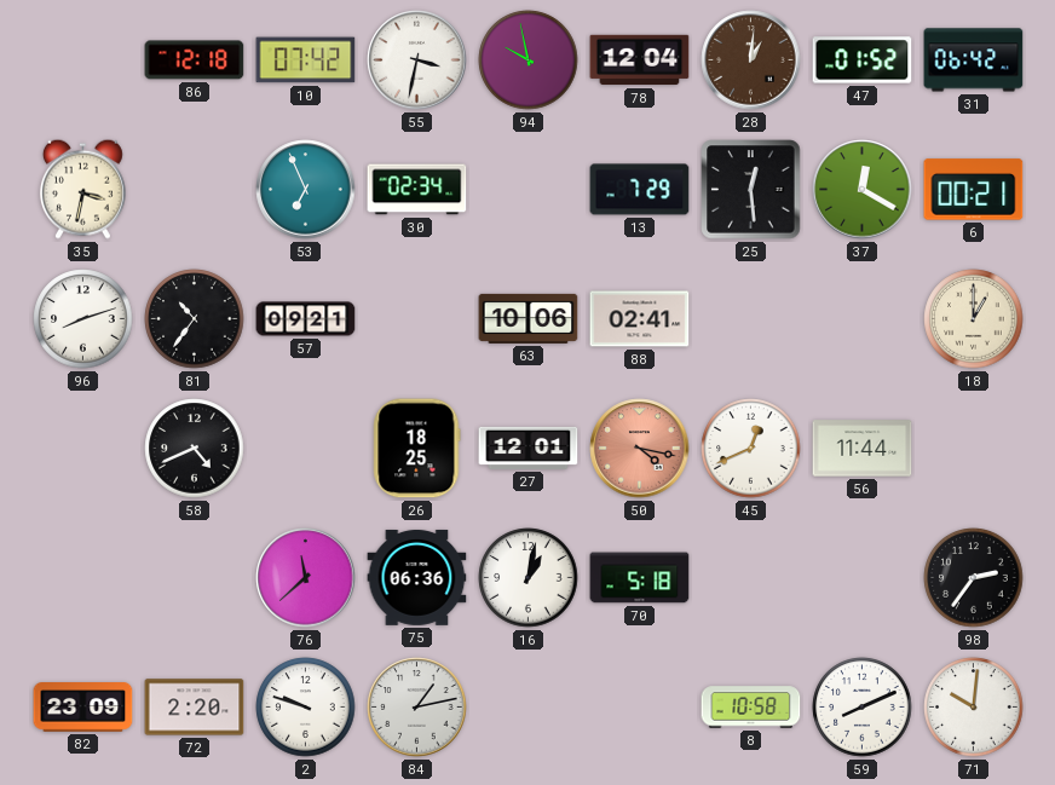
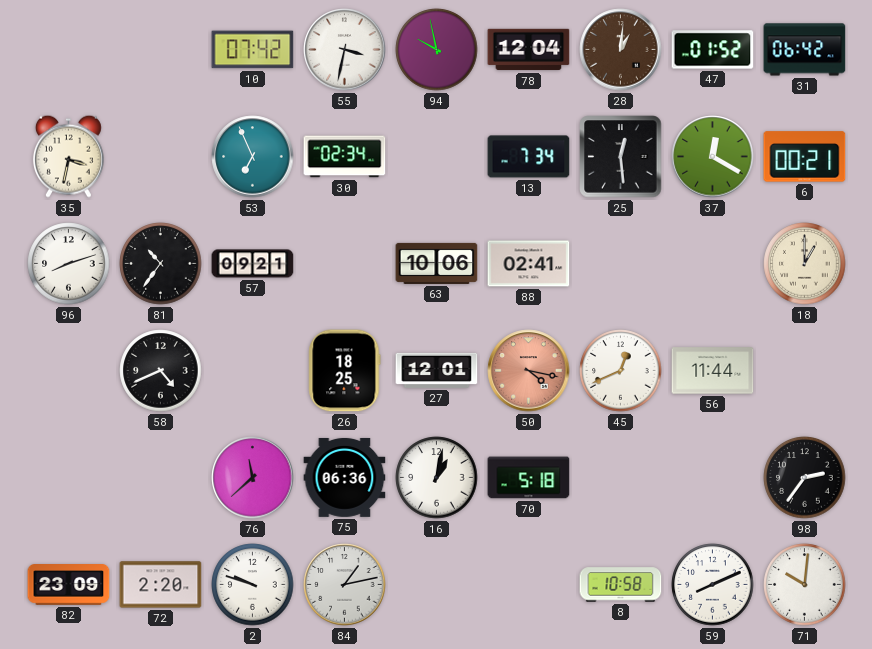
86: 12:18 -> none (195, 60)
13: 7:29 -> 7:34 (529, 157)
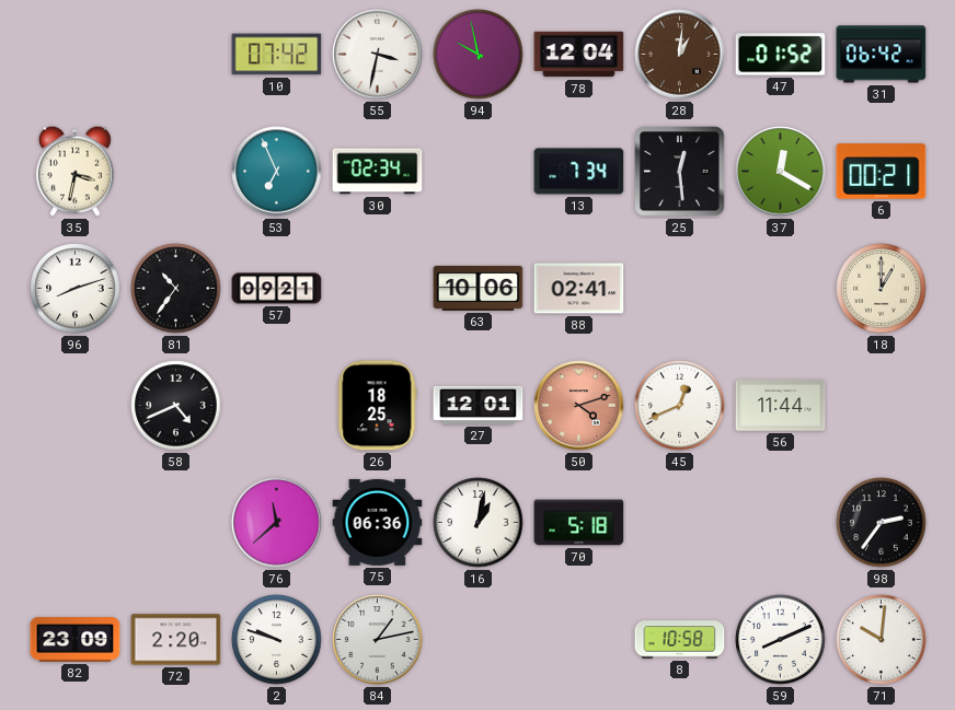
50: 4:17 -> 4:12 (579, 406)
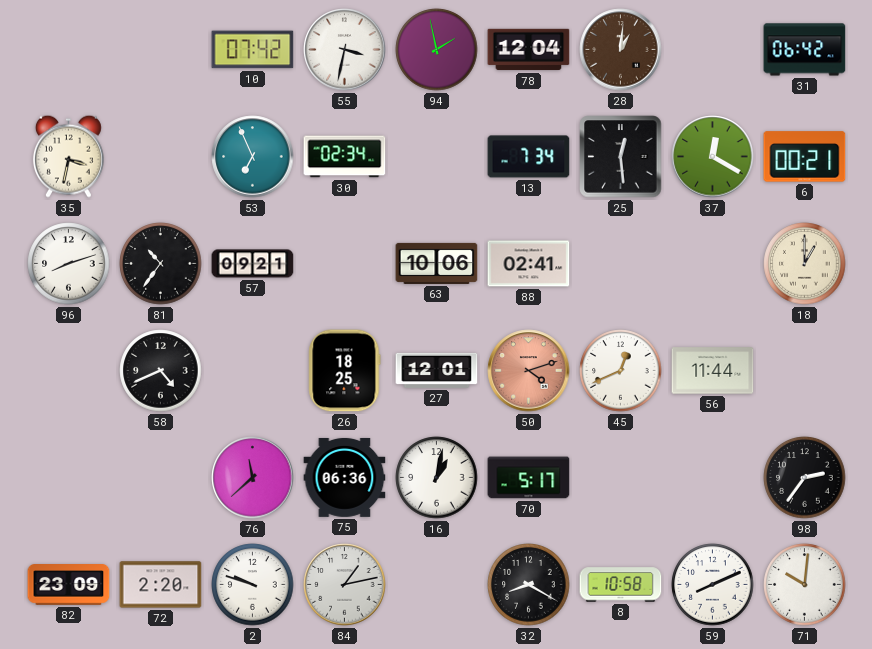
94: 9:58 -> 1:58 (437, 50)
47: 01:52 -> none (781, 55)
70: 5:18 -> 5:17 (529, 478)
32: none -> 8:20 (529, 585)
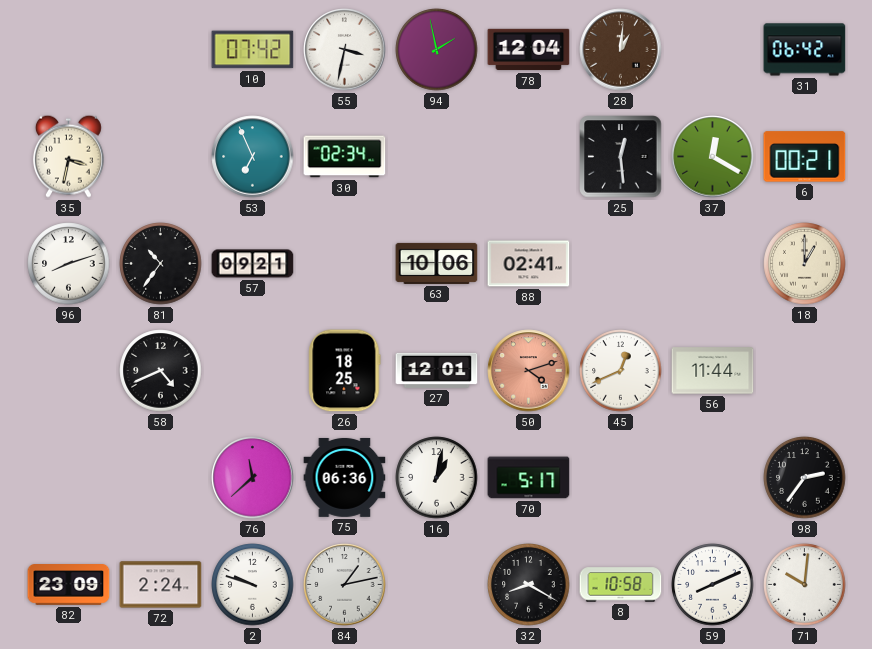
13: 7:34 -> none (529, 157)
72: 2:20 -> 2:24 (161, 585)
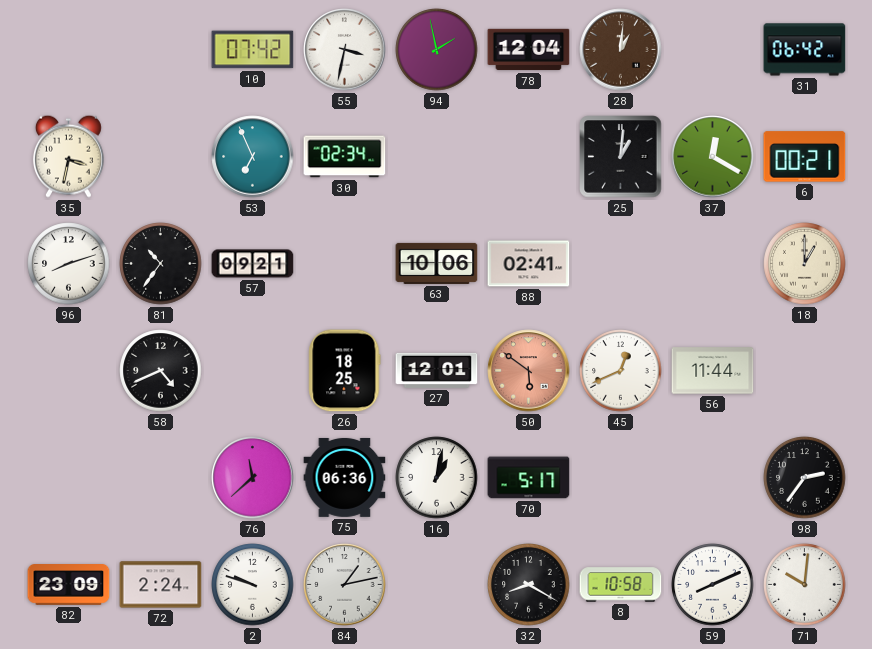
25: 12:29 -> 1:01 (621, 157)
50: 4:12 -> 5:51 (529, 371)
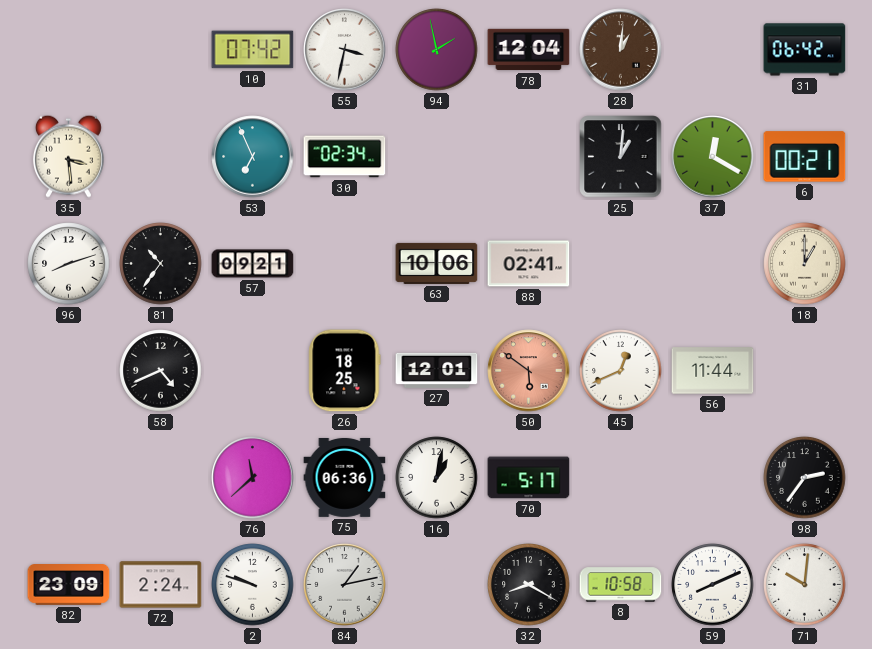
35: 3:32 -> 3:29 (68, 156)
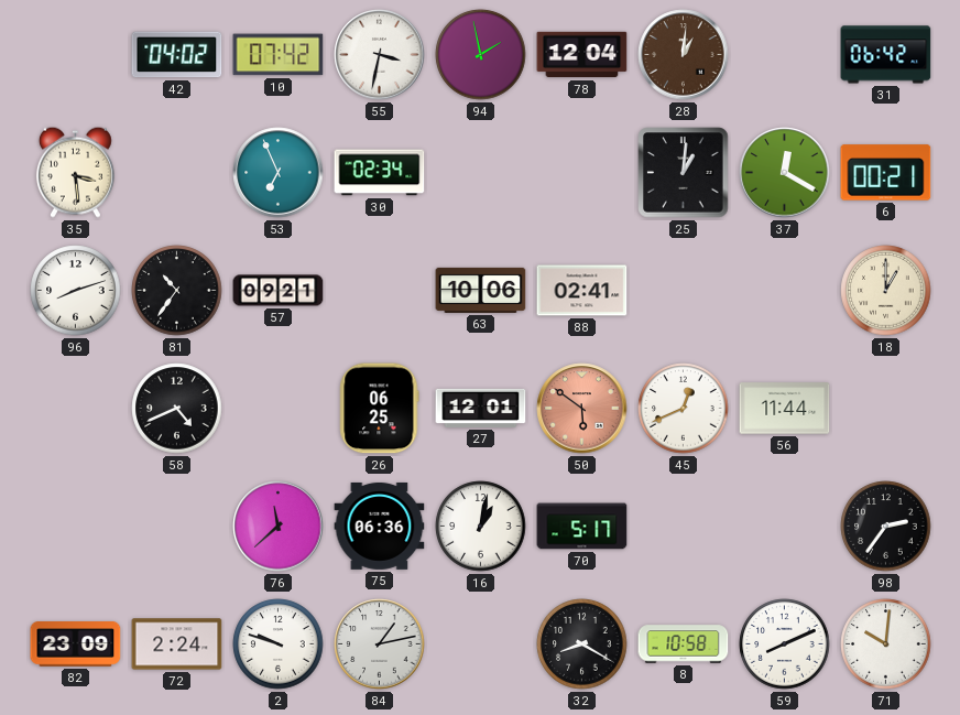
42: none -> 04:02 (177, 55)
26: 18:25 -> 06:25 (380, 409)
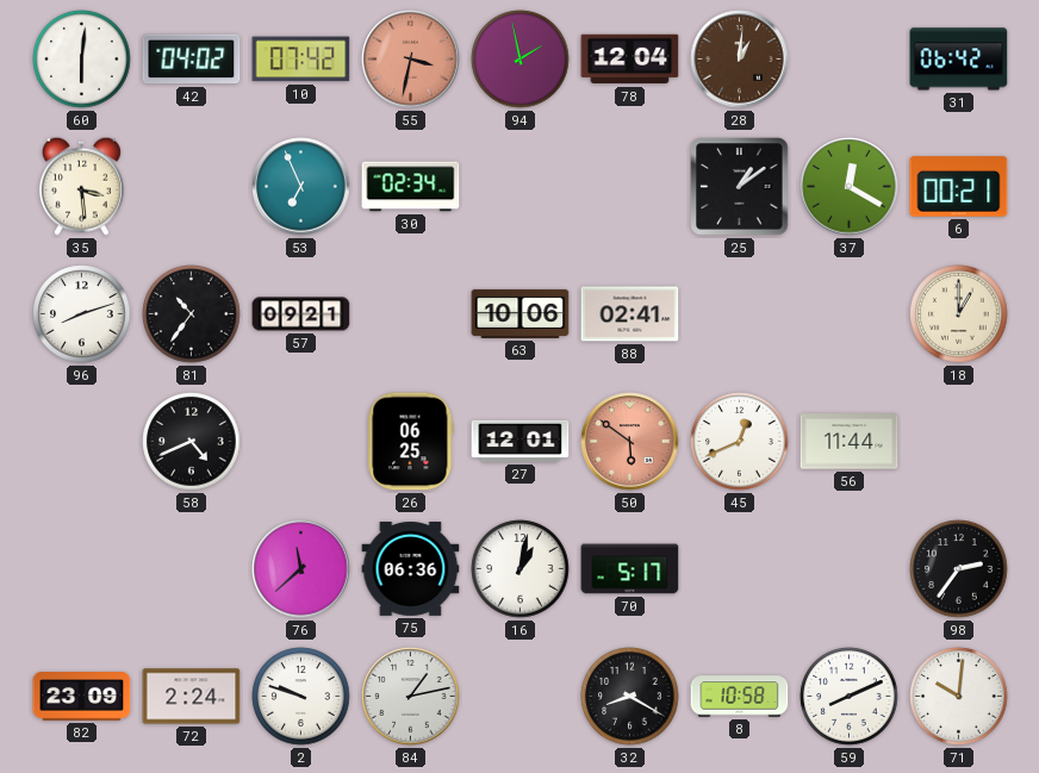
60: none -> 6:01 (82, 60)
55 dial: white -> salmon (411, 60)
25: 1:01 -> 1:09 (740, 187)
